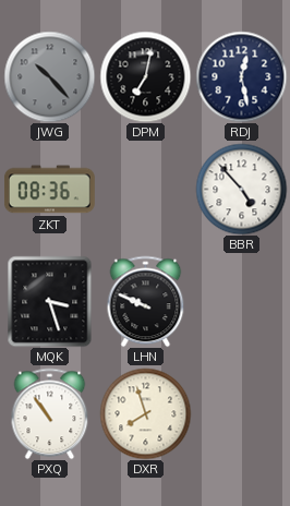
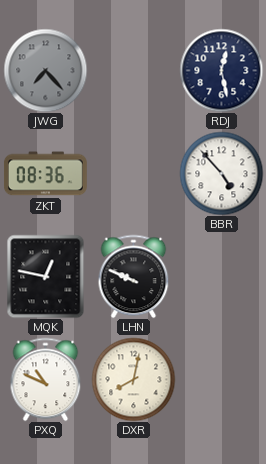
JWG: 10:23 -> 7:23 (45, 70)
DPM: 7:02 -> none (145, 76)
MQK: 3:27 -> 12:47 (46, 276)
PXQ: 10:54 -> 10:49 (46, 379)
DXR: 7:57 -> 8:02 (133, 379)
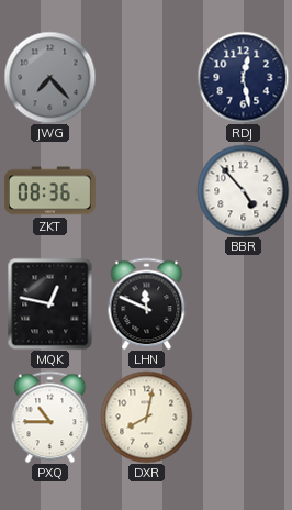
LHN: 9:49 -> 11:49 (147, 303)
PXQ: 10:49 -> 10:45 (50, 417)
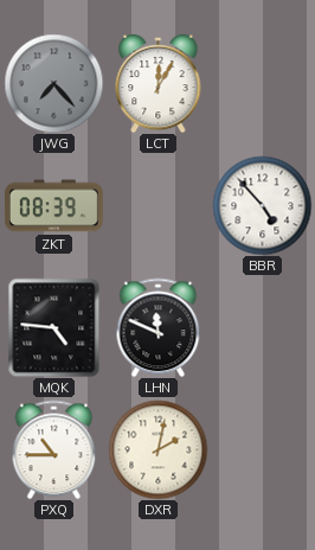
LCT: none -> 12:05 (159, 83)
RDJ: 12:28 -> none (243, 77)
ZKT: 08:36 -> 08:39 (53, 206)
MQK: 12:47 -> 4:46 (54, 327)
DXR: 8:02 -> 2:02 (157, 449)
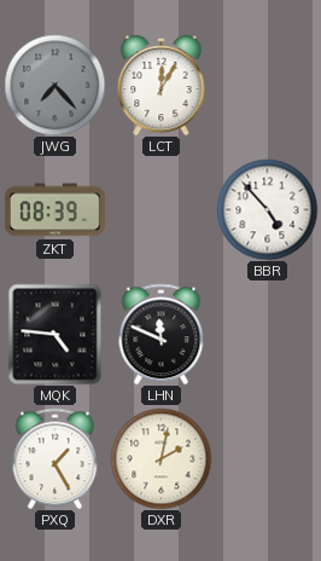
PXQ: 10:45 -> 1:25 (56, 458)
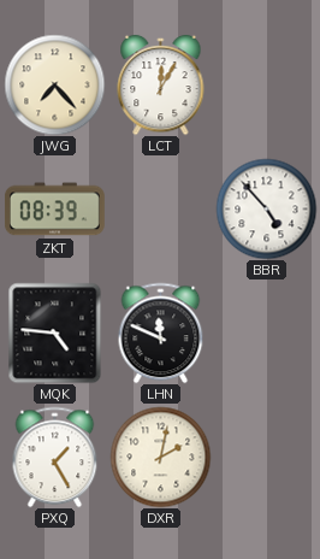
JWG dial: grey -> cream (54, 84)
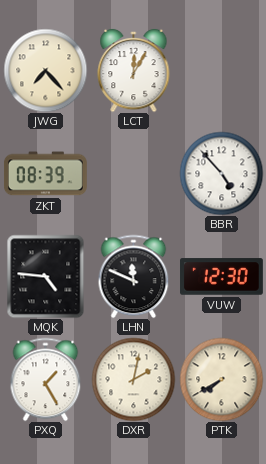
VUW: none -> 12:30 (222, 277)
PTK: none -> 7:40 (221, 379)
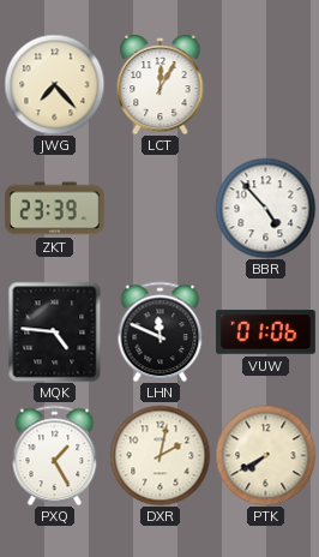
ZKT: 08:39 -> 23:39 (54, 209)
VUW: 12:30 -> 01:06 (266, 333)
